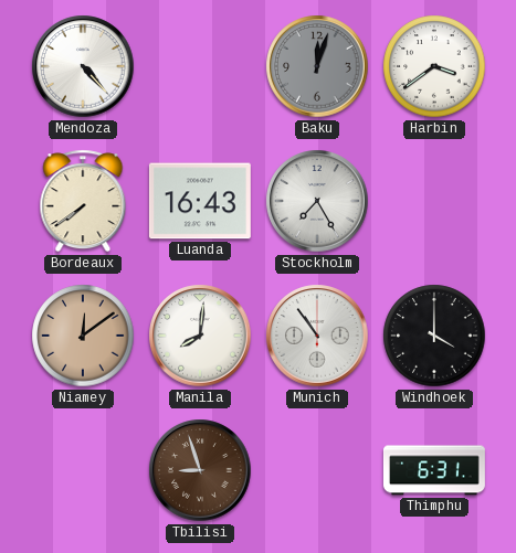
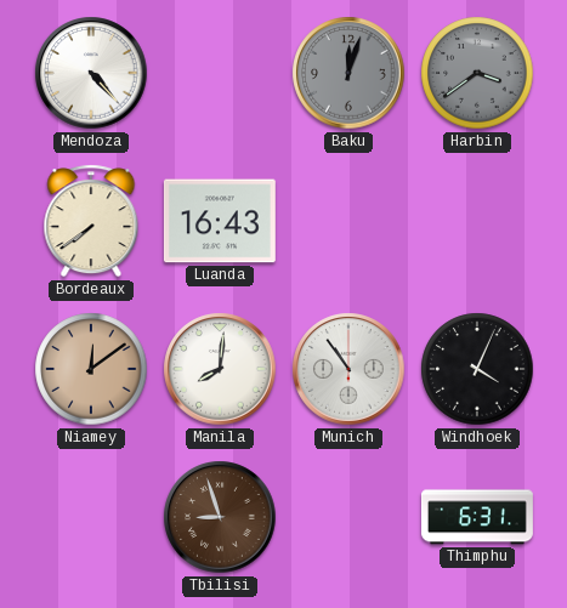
Harbin dial: white -> grey (477, 73)
Stockholm: 7:25 -> none (317, 201)
Windhoek: 4:00 -> 4:04 (477, 369)
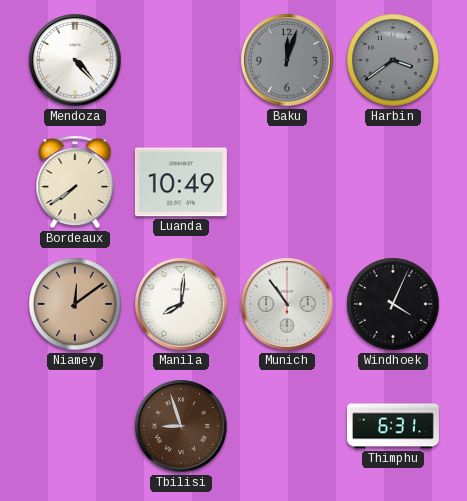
Luanda: 16:43 -> 10:49 (181, 182)
